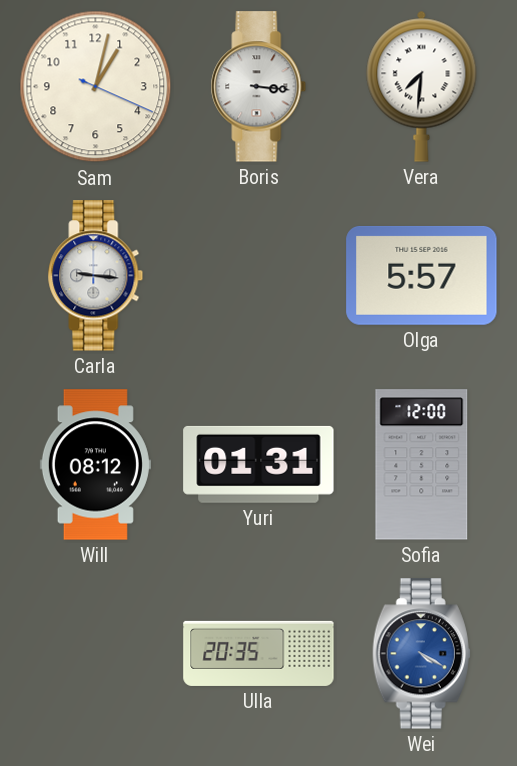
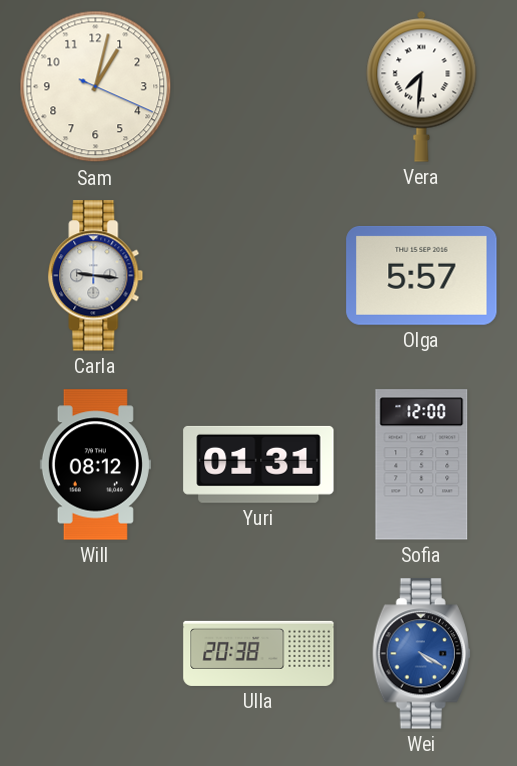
Boris: 3:16 -> none (259, 87)
Ulla: 20:35 -> 20:38 (259, 653)
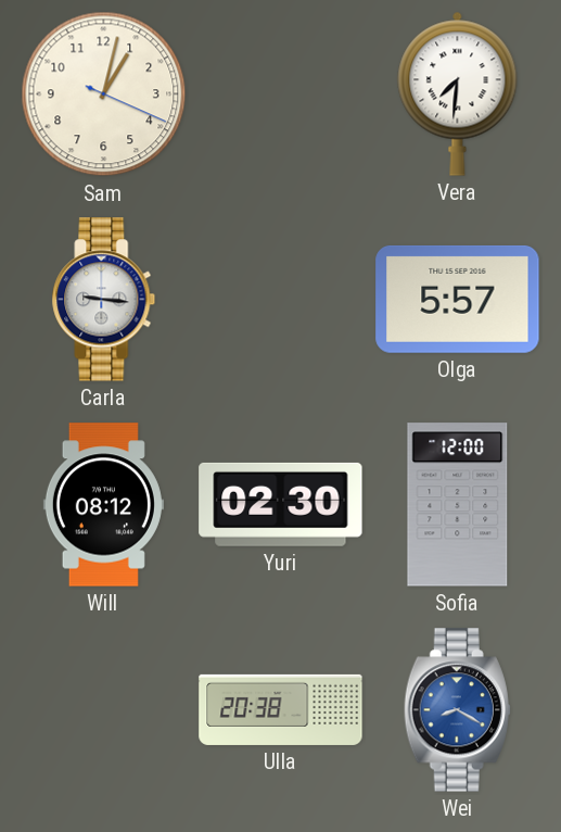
Yuri: 01:31 -> 02:30 (281, 504)
Wei: 4:20 -> 8:20 (457, 710)
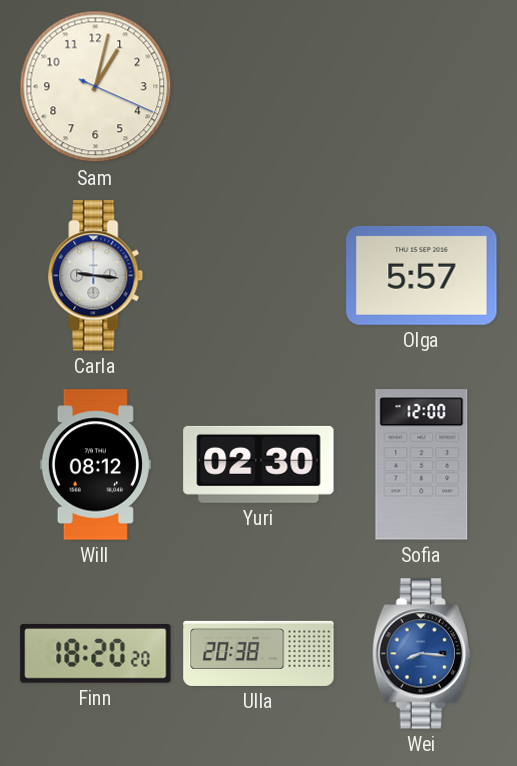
Vera: 7:31 -> none (458, 93)
Finn: none -> 18:20 (96, 654)
Wei: 8:20 -> 8:16 (421, 654)
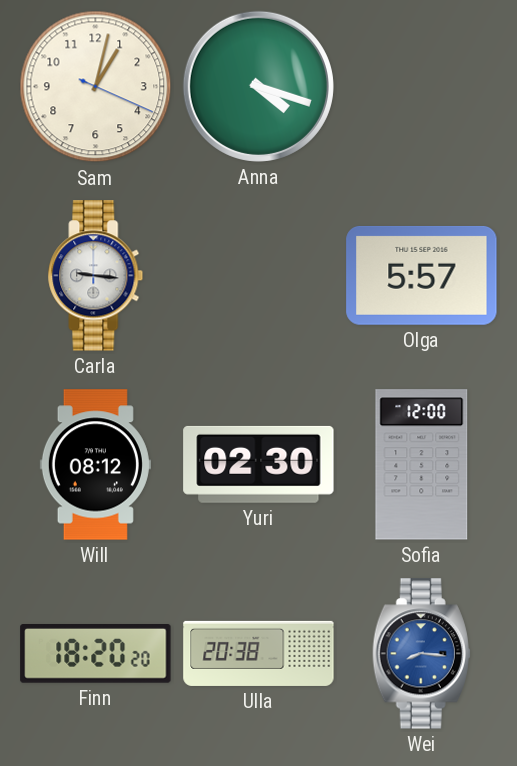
Anna: none -> 4:18 (258, 86)
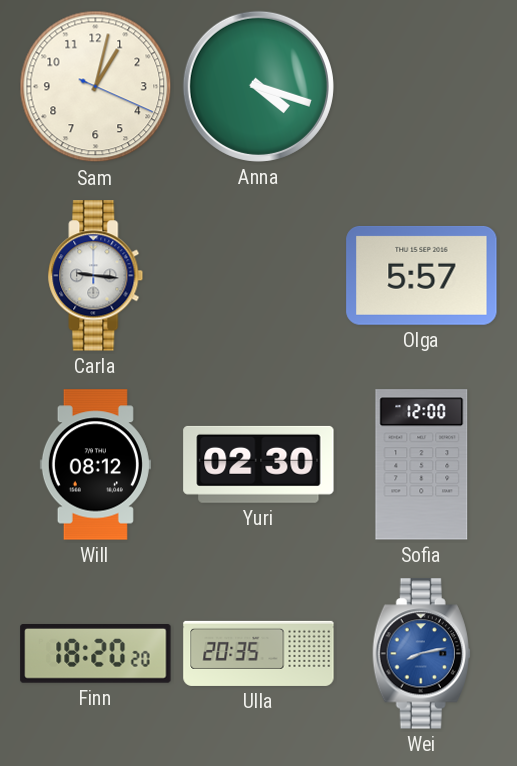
Ulla: 20:38 -> 20:35 (259, 653)
Wei: 8:16 -> 8:13 (421, 654)
